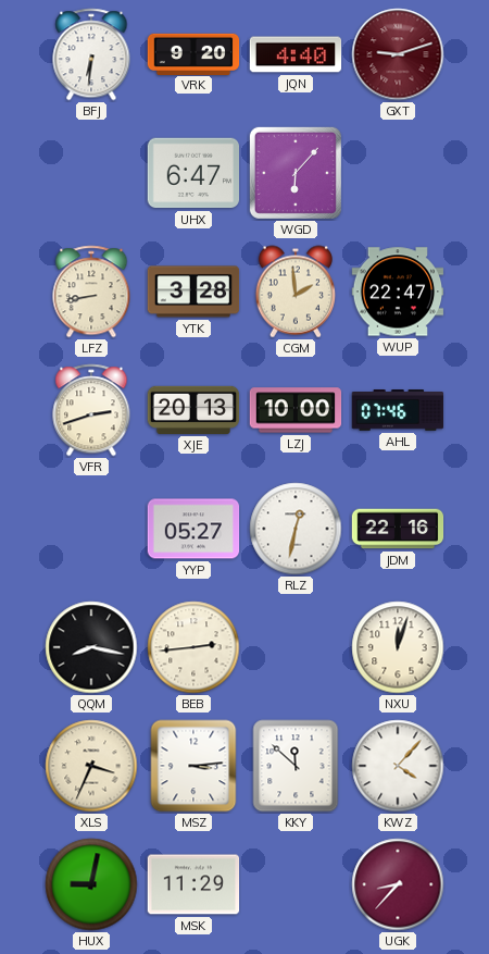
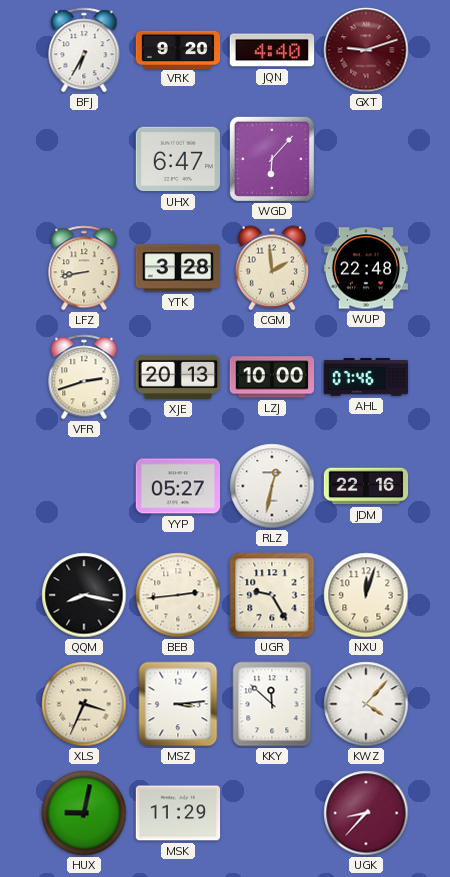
BFJ: 6:31 -> 6:35 (84, 50)
WUP: 22:47 -> 22:48 (366, 268)
UGR: none -> 9:25 (272, 595)
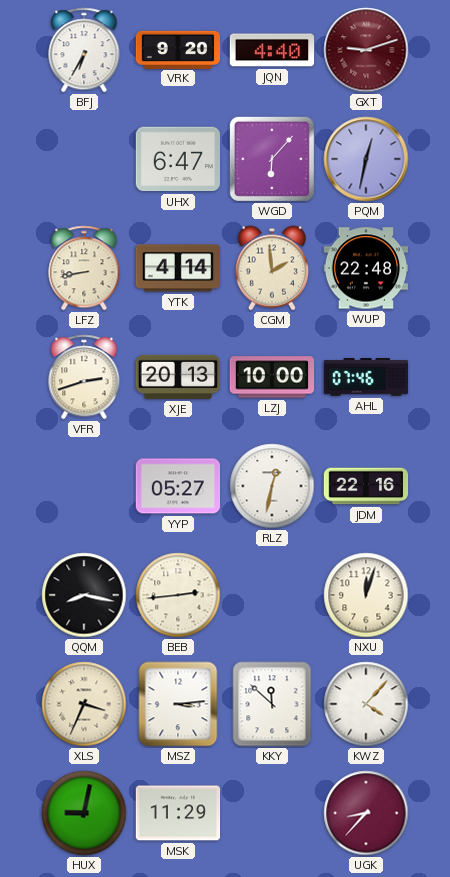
PQM: none -> 12:32 (366, 159)
YTK: 3:28 -> 4:14 (178, 268)
UGR: 9:25 -> none (272, 595)
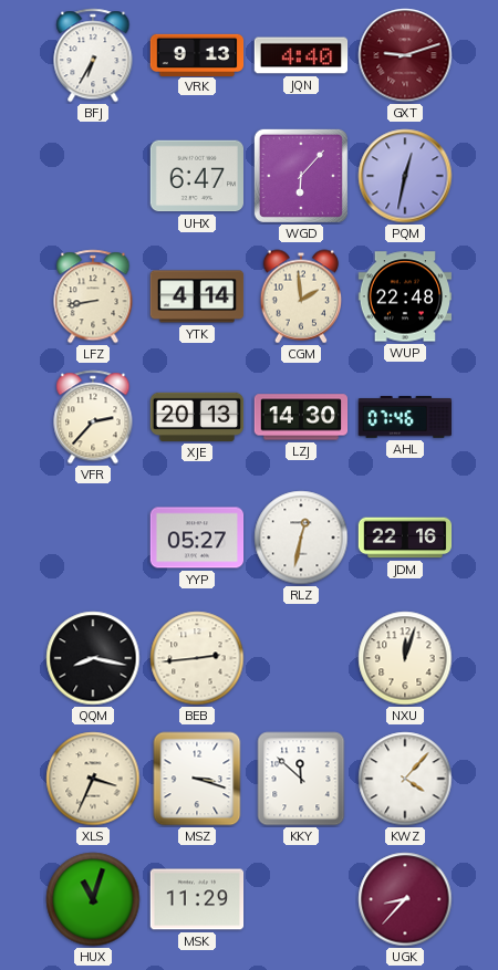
VRK: 9:20 -> 9:13 (197, 54)
VFR: 2:42 -> 2:37 (93, 417)
LZJ: 10:00 -> 14:30 (301, 417)
MSZ: 3:14 -> 3:18 (197, 779)
HUX: 9:02 -> 11:03 (93, 899)
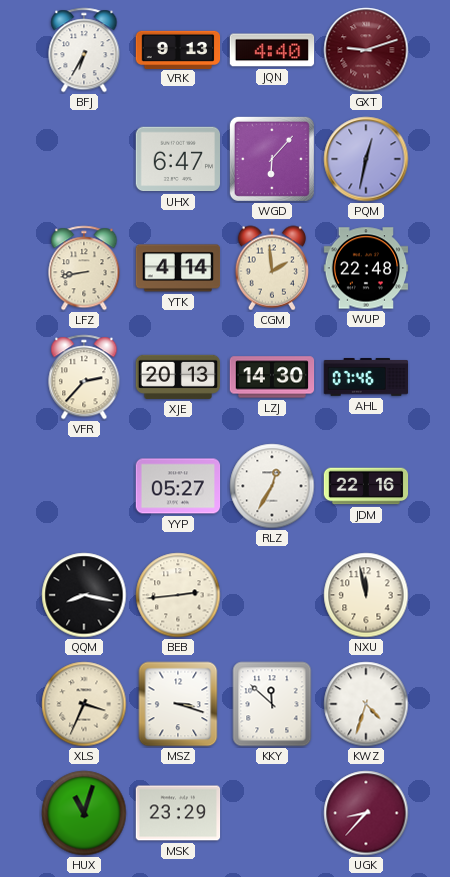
RLZ: 12:32 -> 12:35 (272, 486)
NXU: 12:03 -> 11:58 (366, 595)
KWZ: 4:07 -> 4:33 (366, 704)
MSK: 11:29 -> 23:29 (178, 813)
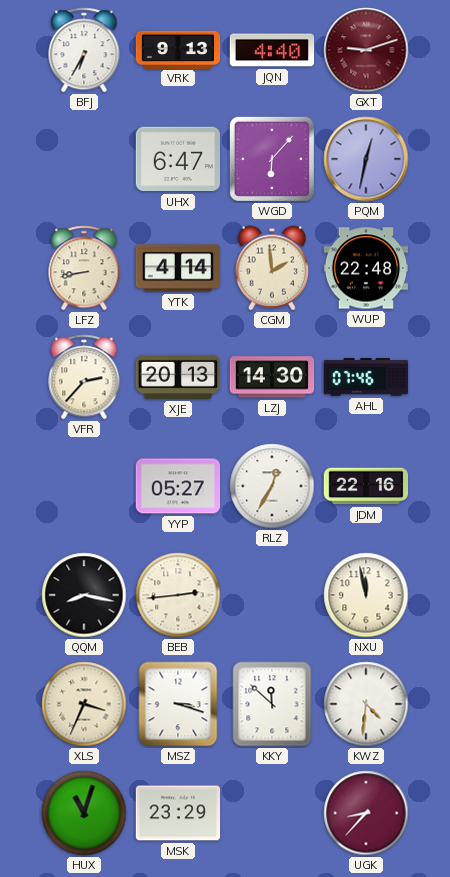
KWZ: 4:33 -> 4:31 (366, 704)
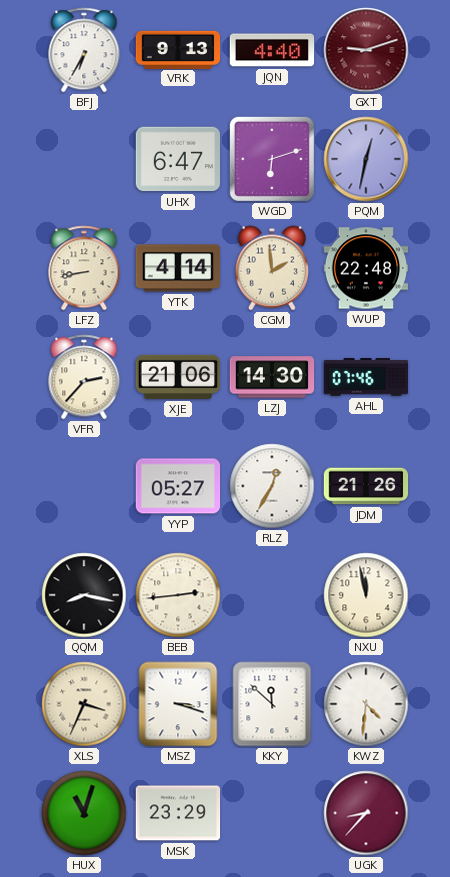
WGD: 6:07 -> 6:12 (272, 159)
XJE: 20:13 -> 21:06 (178, 377)
JDM: 22:16 -> 21:26 (366, 486)
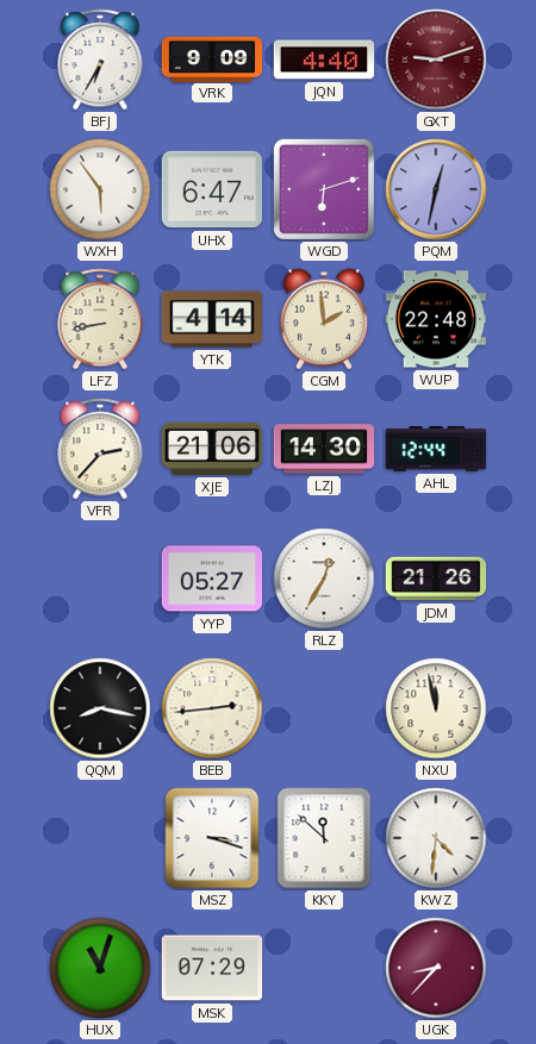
VRK: 9:13 -> 9:09 (212, 58)
WXH: none -> 5:54 (100, 189)
AHL: 07:46 -> 12:44 (436, 450)
XLS: 3:34 -> none (84, 704)
MSK: 23:29 -> 07:29 (212, 968)
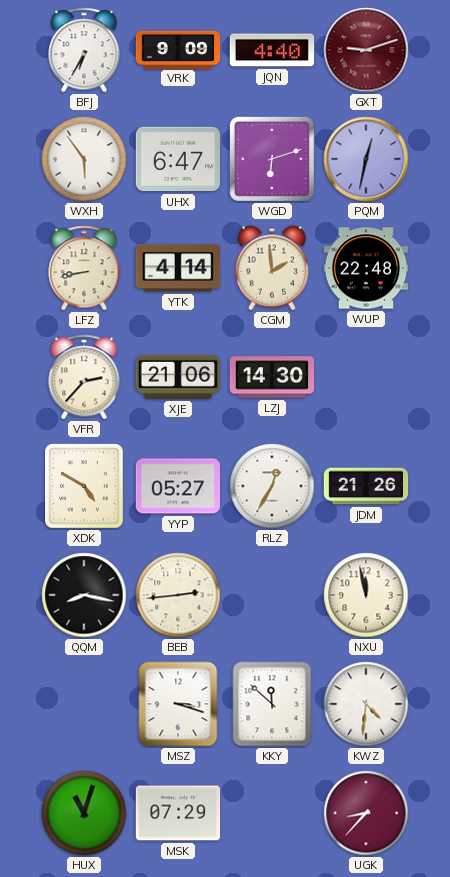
AHL: 12:44 -> none (436, 450)
XDK: none -> 4:50 (84, 486)
